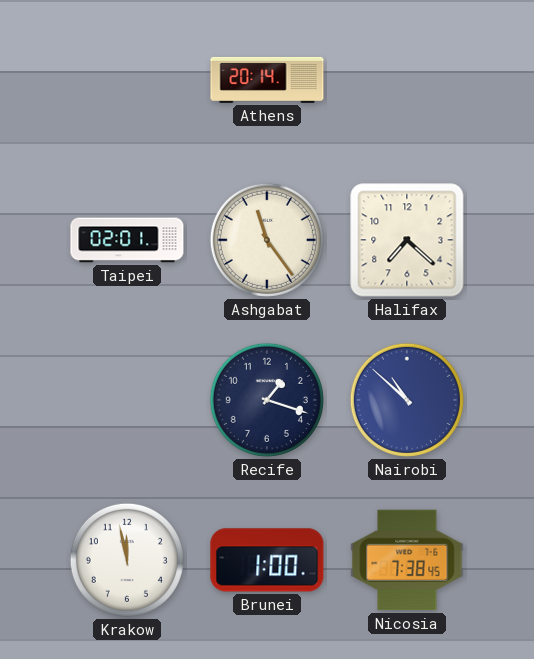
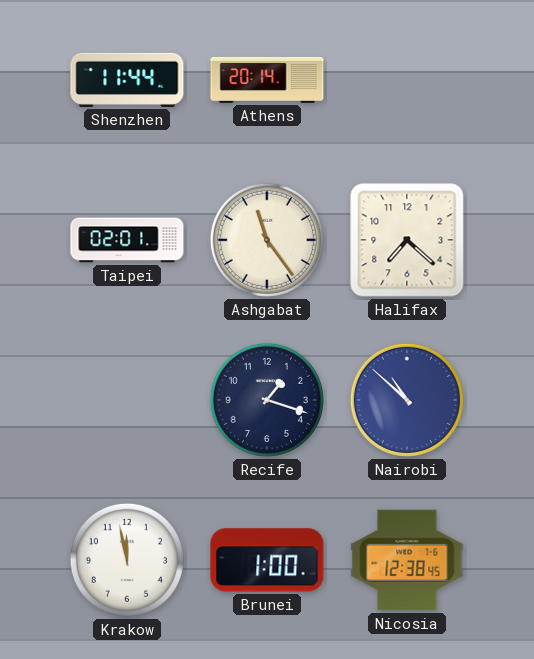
Shenzhen: none -> 11:44 (127, 80)
Nicosia: 7:38 -> 12:38 (407, 560)
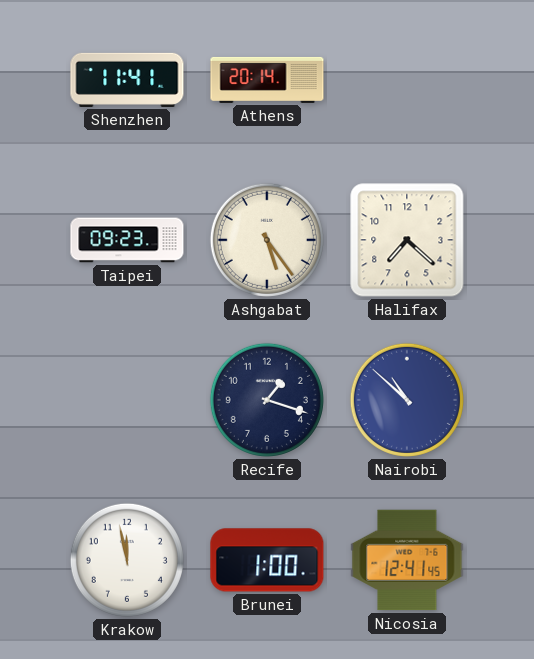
Shenzhen: 11:44 -> 11:41 (127, 80)
Taipei: 02:01 -> 09:23 (127, 240)
Ashgabat: 11:24 -> 5:24 (267, 240)
Nicosia: 12:38 -> 12:41 (407, 560)
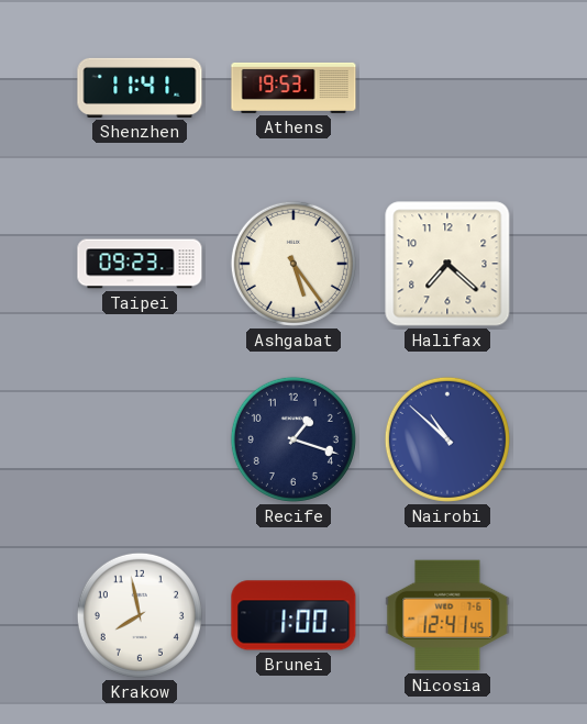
Athens: 20:14 -> 19:53 (293, 88)
Krakow: 11:58 -> 7:58 (140, 615)
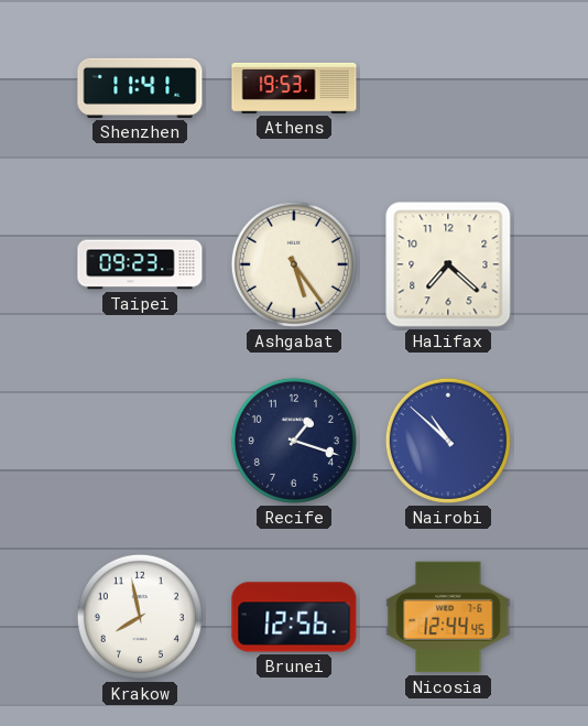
Brunei: 1:00 -> 12:56 (294, 617)
Nicosia: 12:41 -> 12:44 (448, 617)
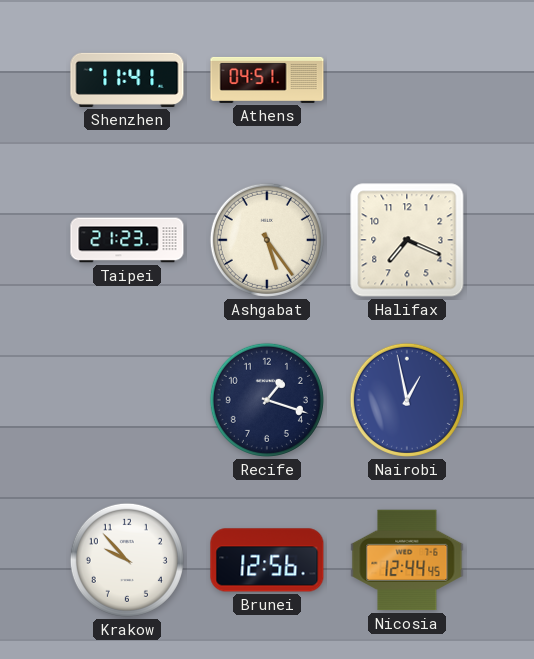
Athens: 19:53 -> 04:51 (267, 80)
Taipei: 09:23 -> 21:23 (127, 240)
Halifax: 7:22 -> 7:19 (407, 240)
Nairobi: 10:52 -> 12:58 (407, 400)
Krakow: 7:58 -> 9:53 (127, 560)
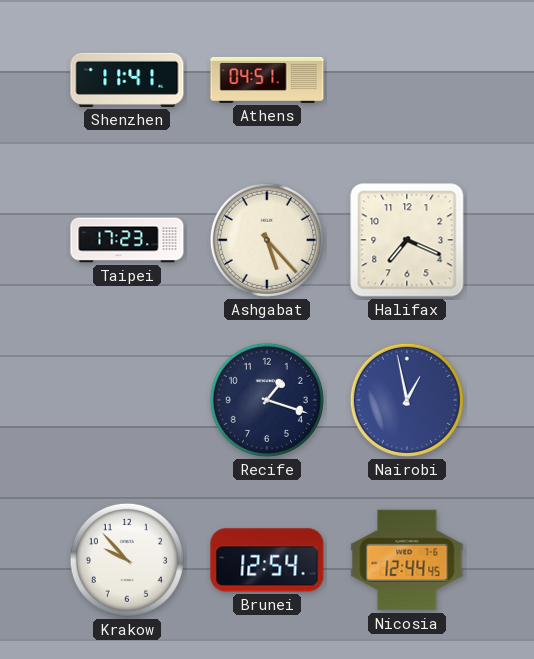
Taipei: 21:23 -> 17:23 (127, 240)
Ashgabat: 5:24 -> 5:23 (267, 240)
Brunei: 12:56 -> 12:54 (267, 560)
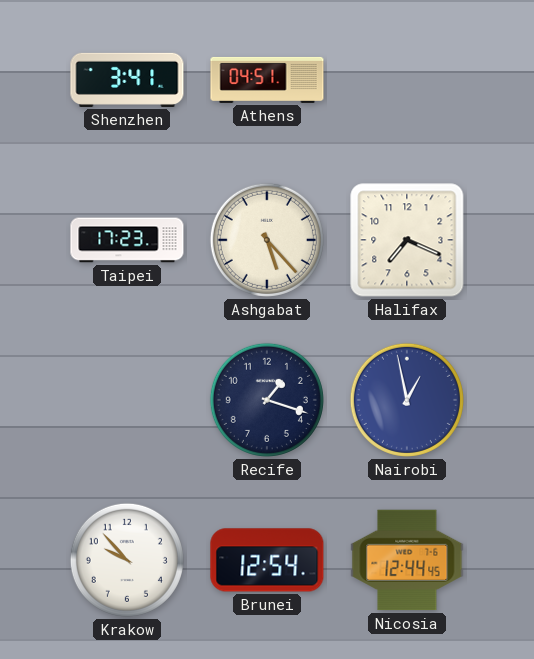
Shenzhen: 11:41 -> 3:41 (127, 80)
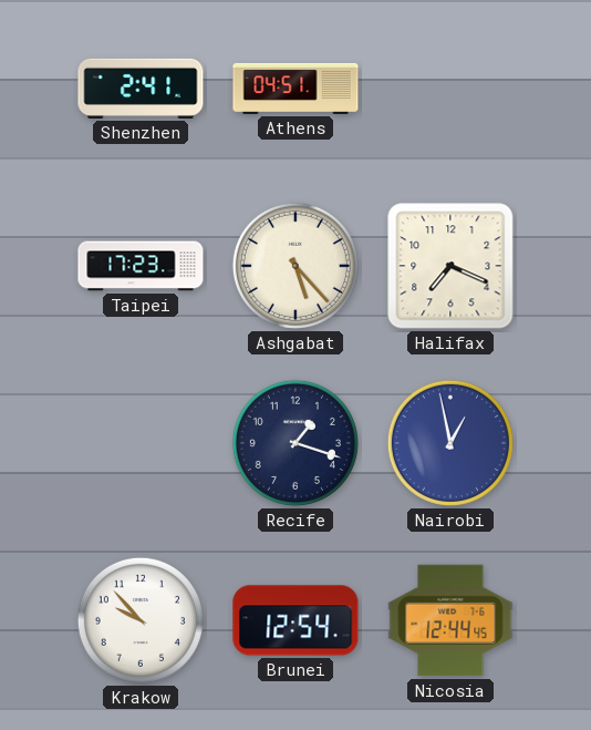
Shenzhen: 3:41 -> 2:41 (141, 89)
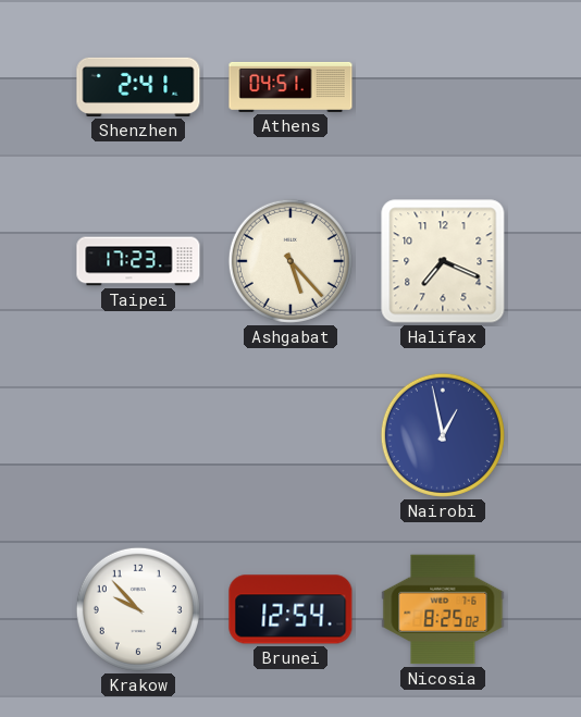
Recife: 1:18 -> none (295, 443)
Nicosia: 12:44 -> 8:25 (443, 609)
